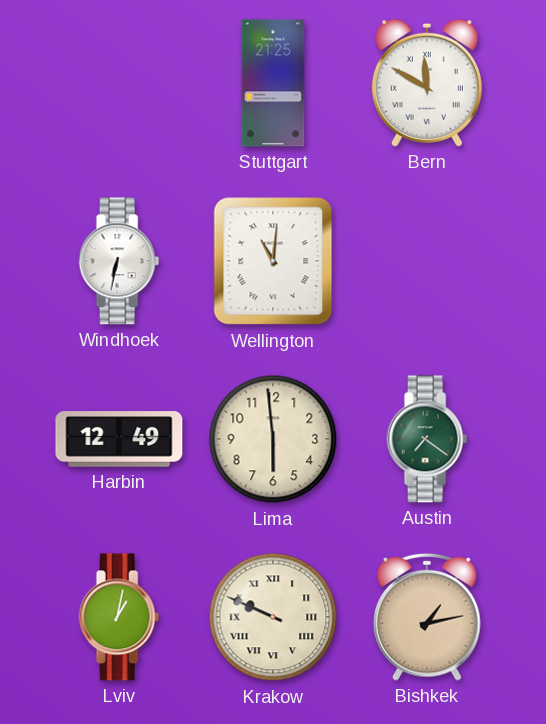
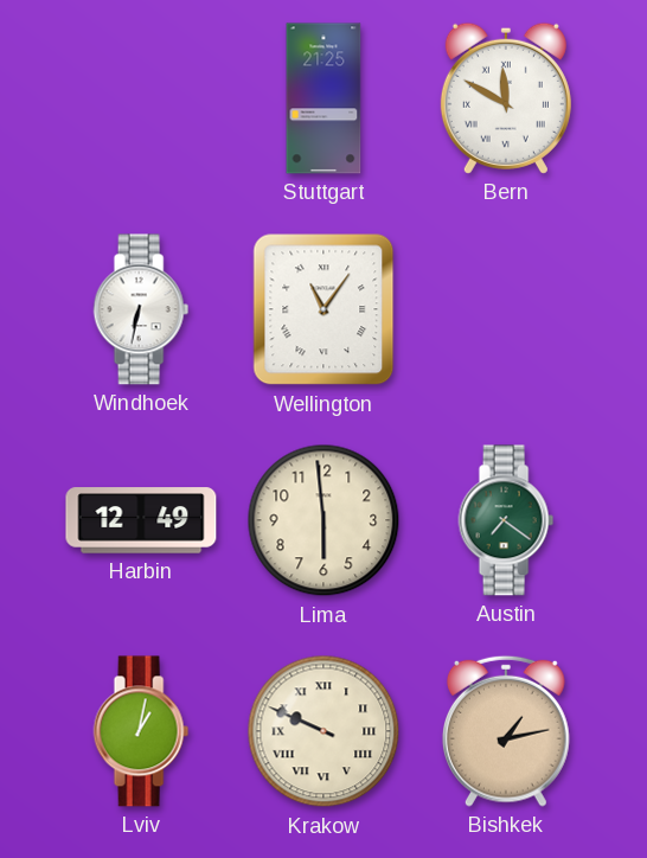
Wellington: 11:01 -> 11:06 (323, 309)
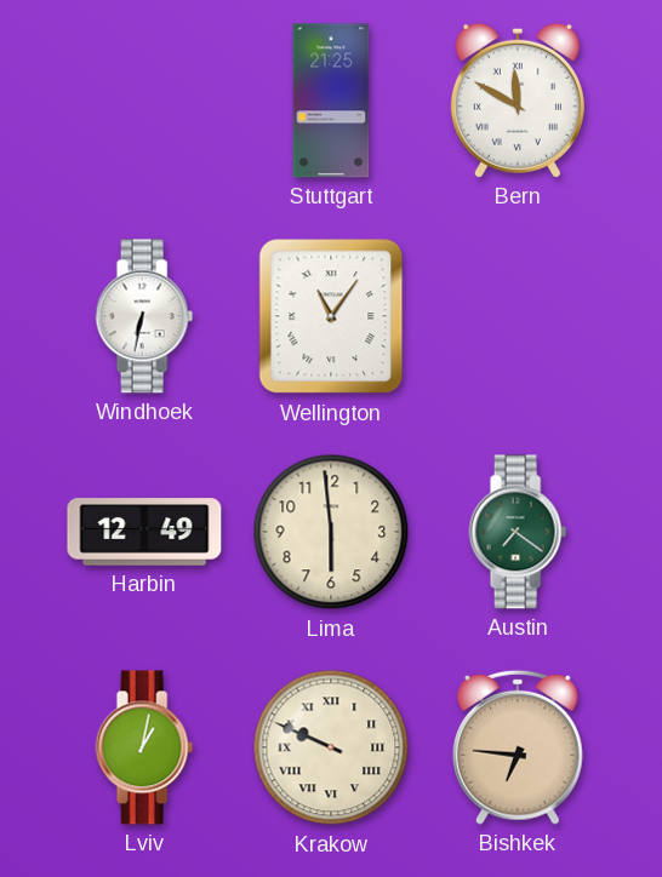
Bishkek: 1:13 -> 6:46 (518, 747)
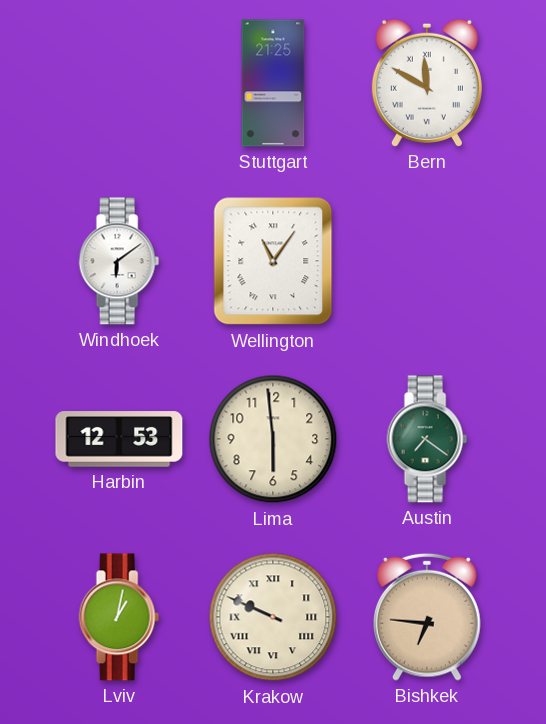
Windhoek: 6:32 -> 6:09 (119, 261)
Harbin: 12:49 -> 12:53 (119, 439)
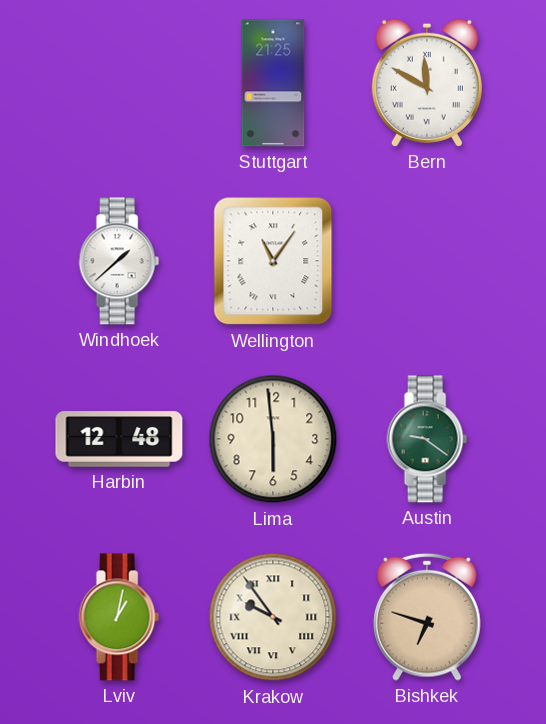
Windhoek: 6:09 -> 1:38 (119, 261)
Harbin: 12:53 -> 12:48 (119, 439)
Austin: 7:21 -> 9:21 (427, 439)
Krakow: 9:49 -> 9:54 (273, 617)
Bishkek: 6:46 -> 6:48 (427, 617)
